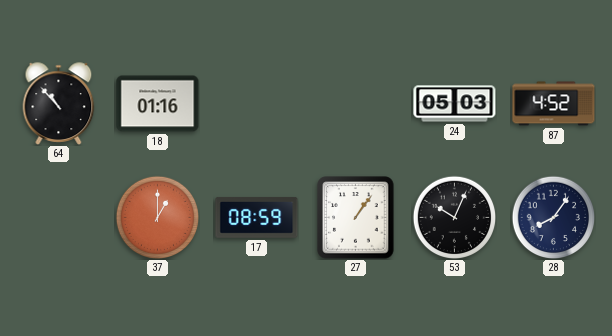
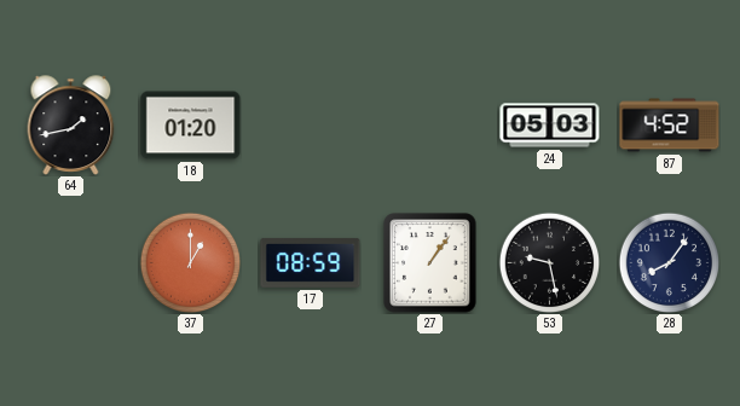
64: 10:53 -> 1:43 (71, 126)
18: 01:16 -> 01:20 (191, 126)
53: 10:04 -> 9:28 (549, 262)
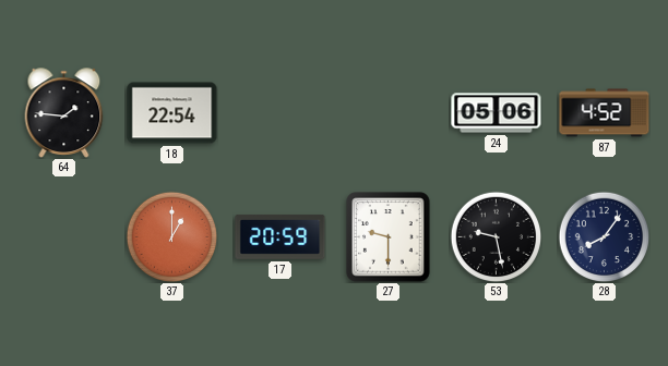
64: 1:43 -> 1:46 (64, 113)
18: 01:20 -> 22:54 (172, 113)
24: 05:03 -> 05:06 (497, 113)
17: 08:59 -> 20:59 (281, 236)
27: 1:06 -> 9:30 (389, 237)
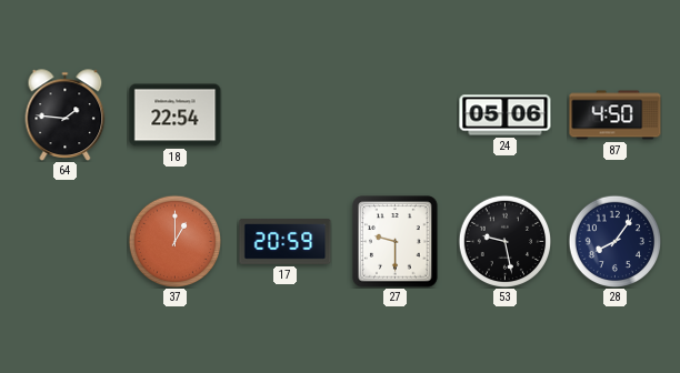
87: 4:52 -> 4:50 (616, 115)
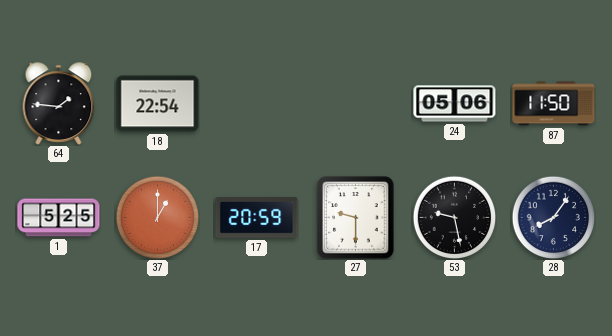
87: 4:50 -> 11:50 (554, 104)
1: none -> 5:25 (59, 218)
